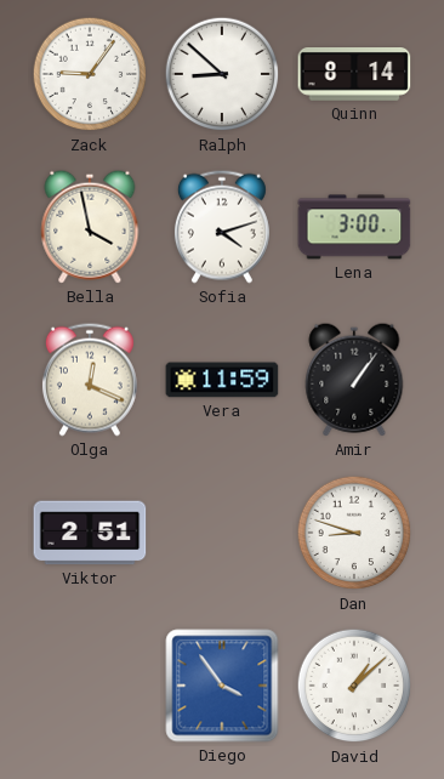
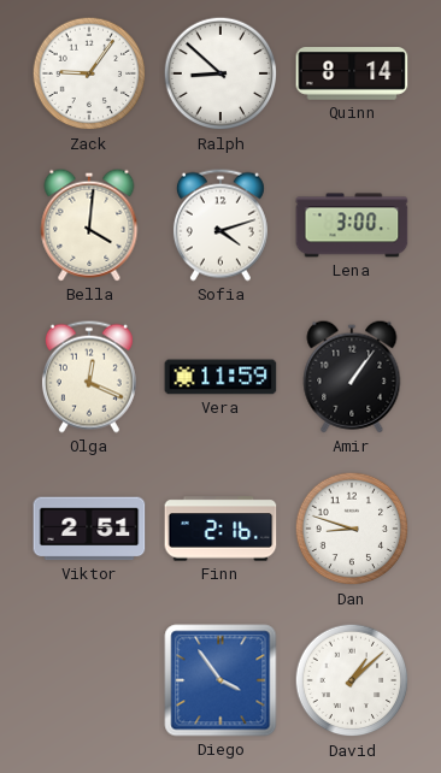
Bella: 3:58 -> 4:01 (89, 225)
Finn: none -> 2:16 (220, 529)
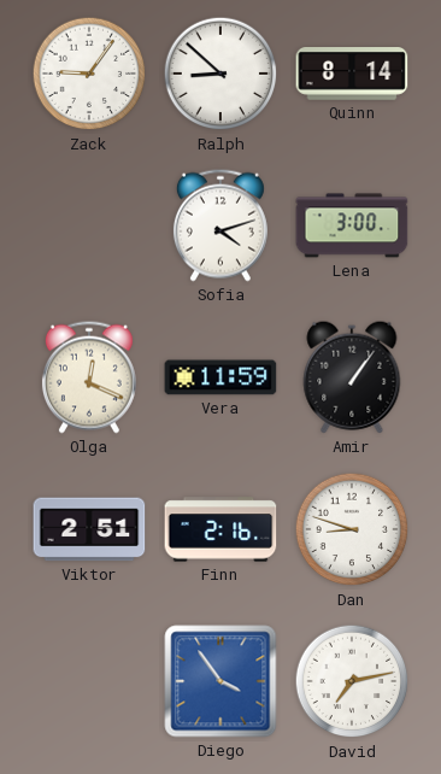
Bella: 4:01 -> none (89, 225)
David: 1:08 -> 7:13 (352, 681)
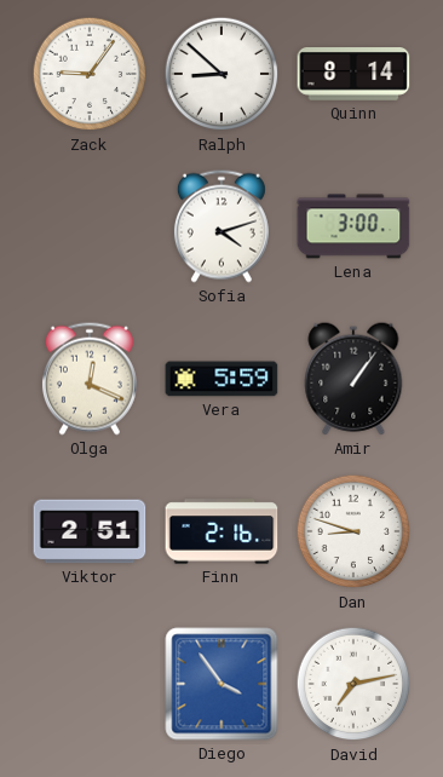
Vera: 11:59 -> 5:59 (221, 379)
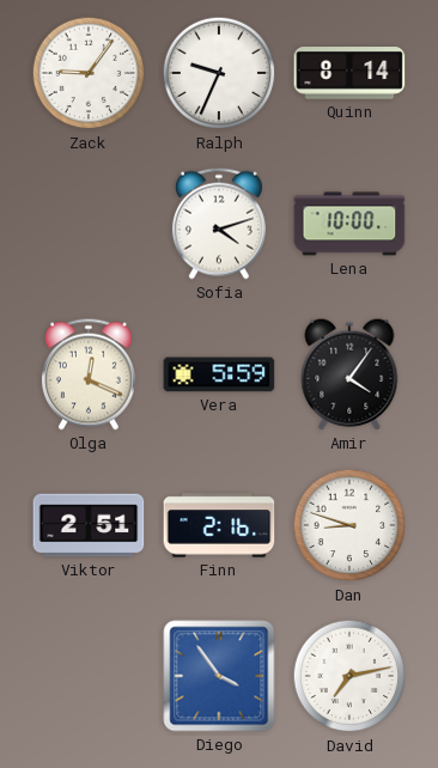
Ralph: 8:52 -> 9:34 (219, 73)
Lena: 3:00 -> 10:00 (349, 224)
Amir: 1:06 -> 4:06 (349, 374)
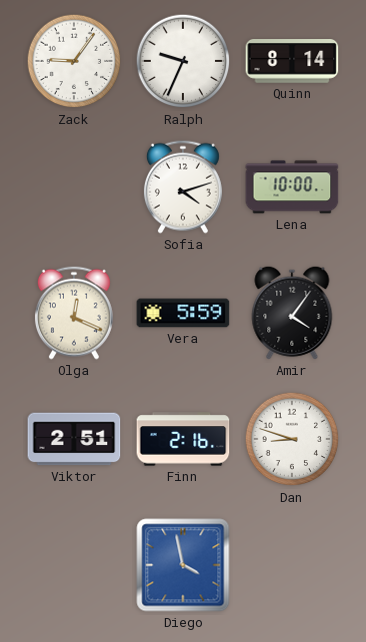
Diego: 3:54 -> 3:58 (183, 565)
David: 7:13 -> none (349, 676)
